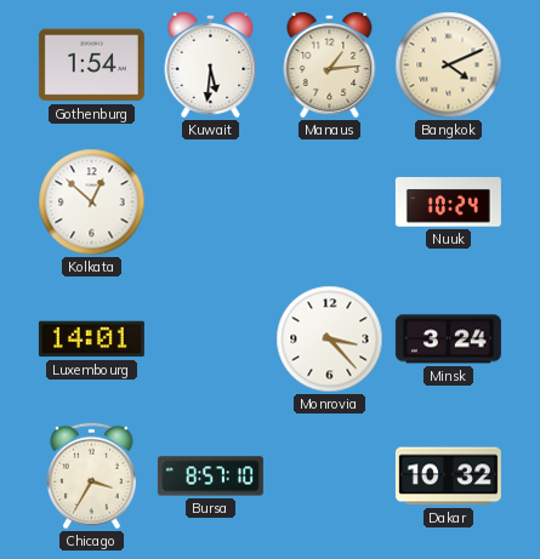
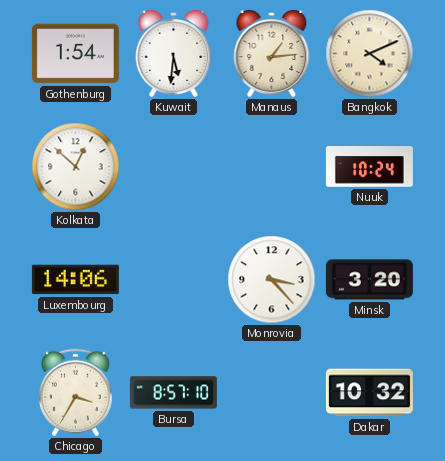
Luxembourg: 14:01 -> 14:06 (75, 280)
Minsk: 3:24 -> 3:20 (369, 280)
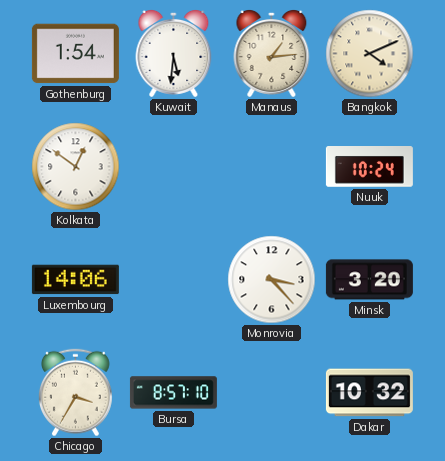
Kolkata: 12:52 -> 12:51 (76, 167)
